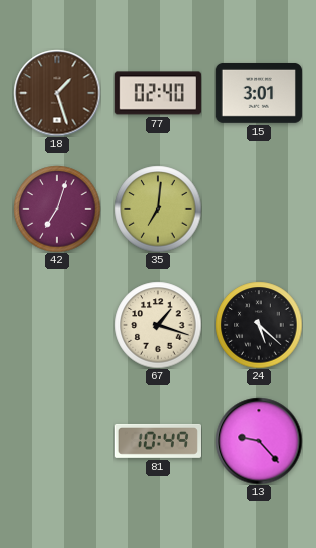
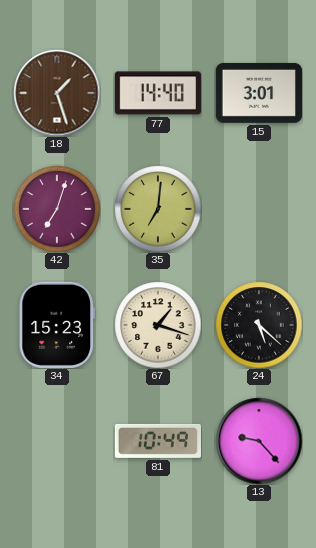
77: 02:40 -> 14:40 (158, 93)
34: none -> 15:23 (56, 325)
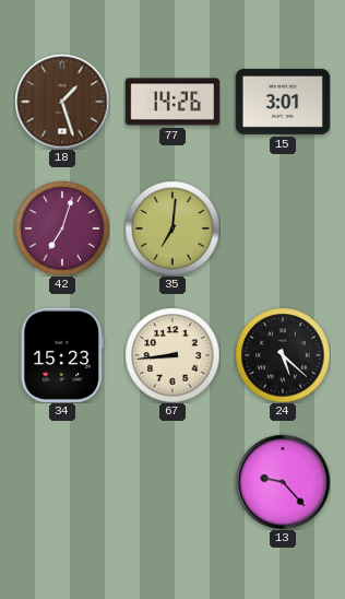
77: 14:40 -> 14:26 (172, 102)
67: 1:18 -> 8:44 (172, 355)
81: 10:49 -> none (157, 441)
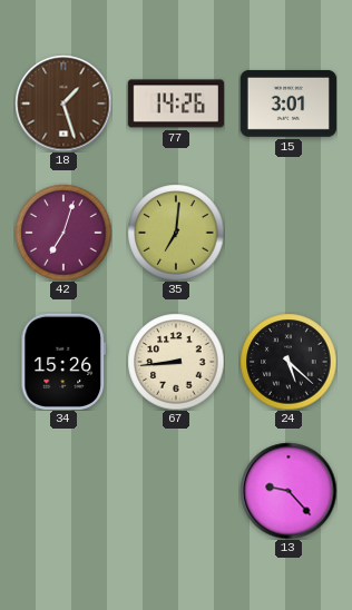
34: 15:23 -> 15:26 (62, 362)
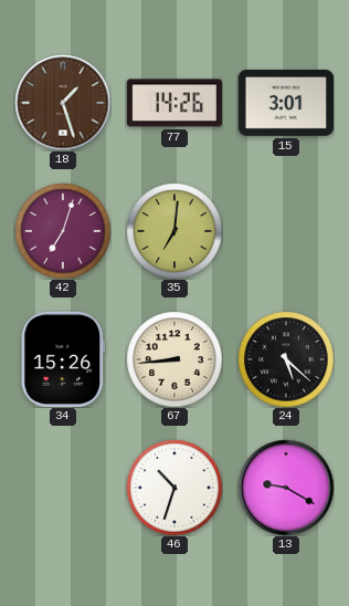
46: none -> 10:33 (174, 488)
13: 9:23 -> 9:20 (286, 488)
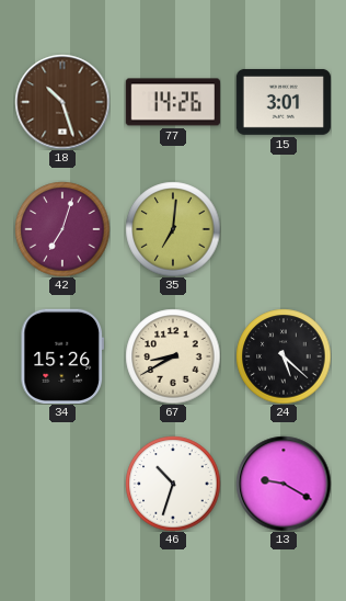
18: 1:27 -> 10:27 (62, 102)
67: 8:44 -> 8:40 (173, 356)
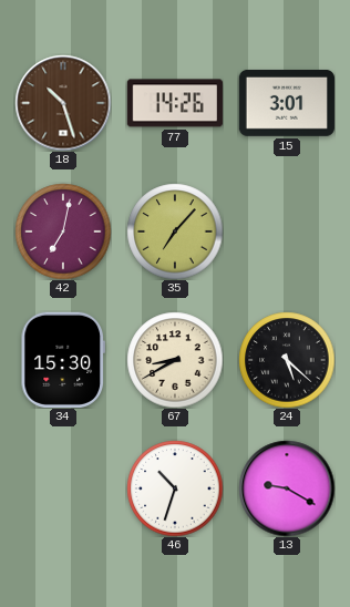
42: 7:03 -> 7:02 (63, 232)
35: 7:01 -> 7:07 (175, 232)
34: 15:26 -> 15:30 (62, 360)
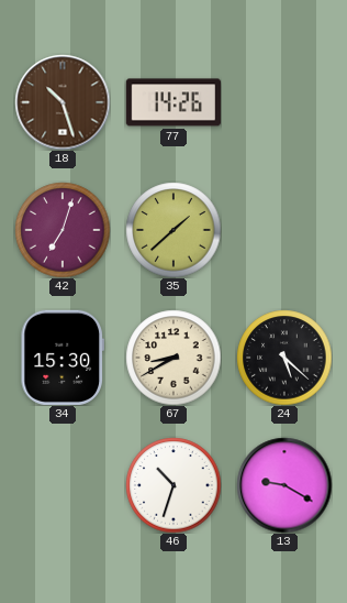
15: 3:01 -> none (287, 103)
42: 7:02 -> 7:03 (63, 230)
35: 7:07 -> 1:38 (173, 230)
